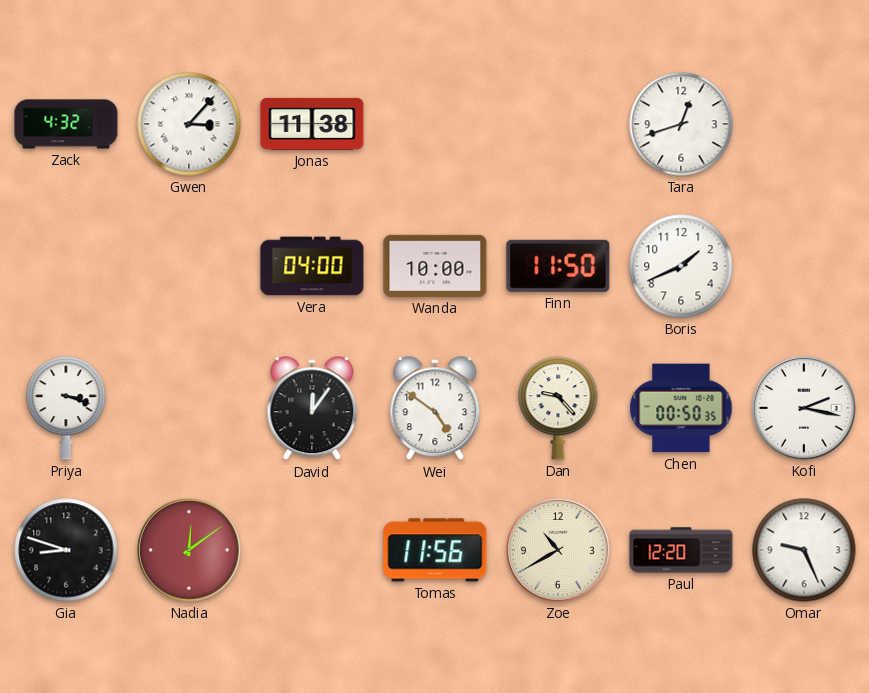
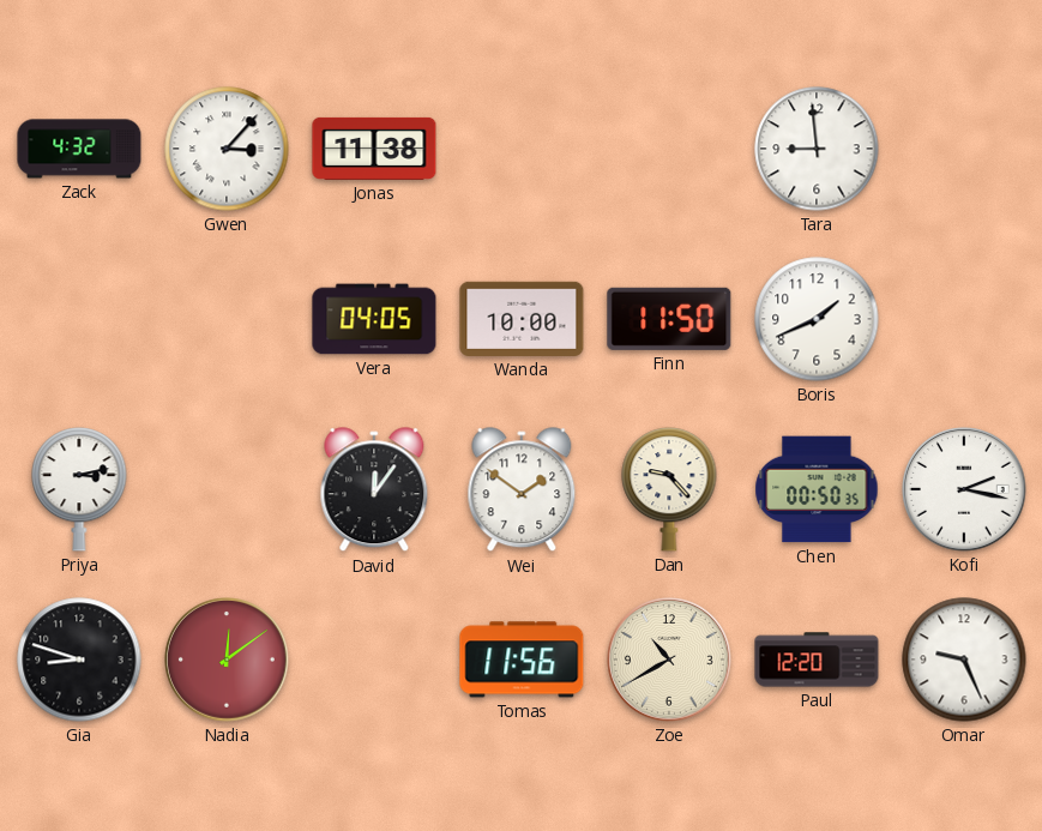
Tara: 12:42 -> 8:59 (817, 149)
Vera: 04:00 -> 04:05 (374, 319)
Priya: 3:18 -> 3:13 (79, 490)
Wei: 4:51 -> 1:51 (522, 490)
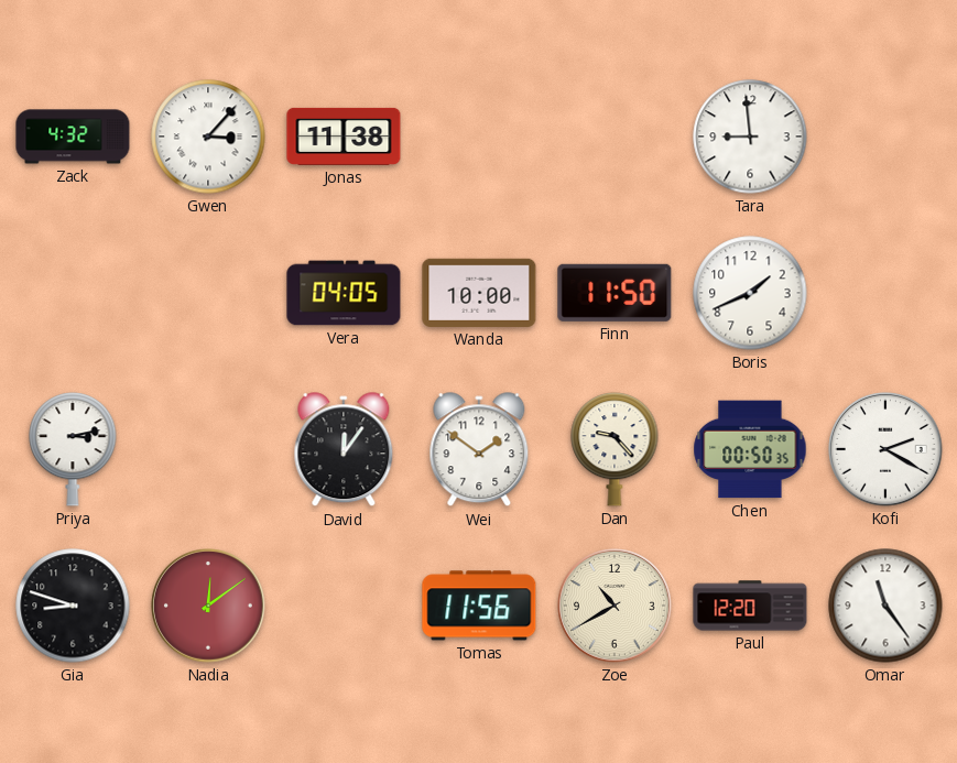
Kofi: 2:17 -> 2:20 (885, 449)
Omar: 9:26 -> 11:24 (885, 606)
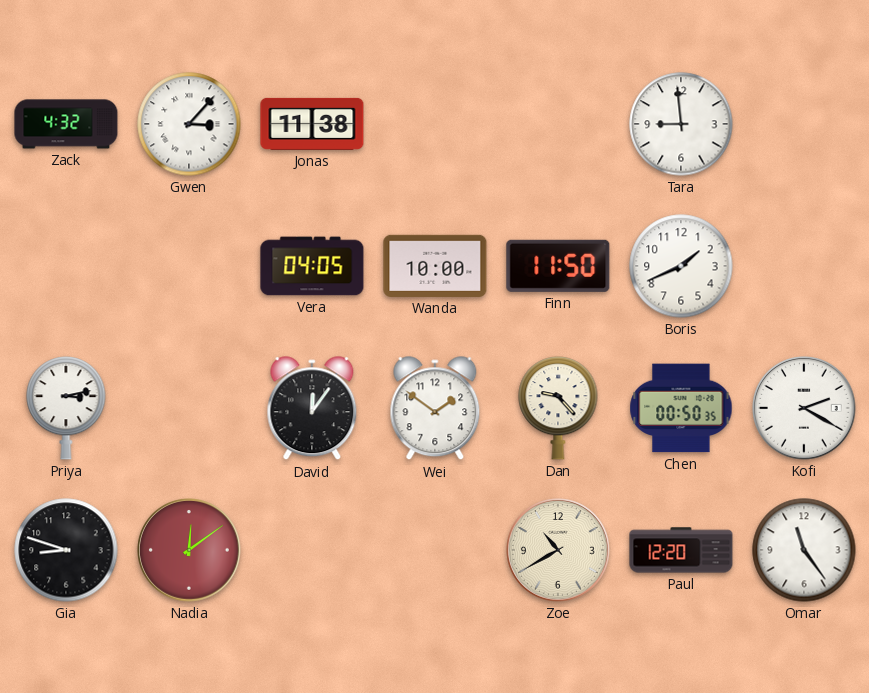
Tomas: 11:56 -> none (479, 606)
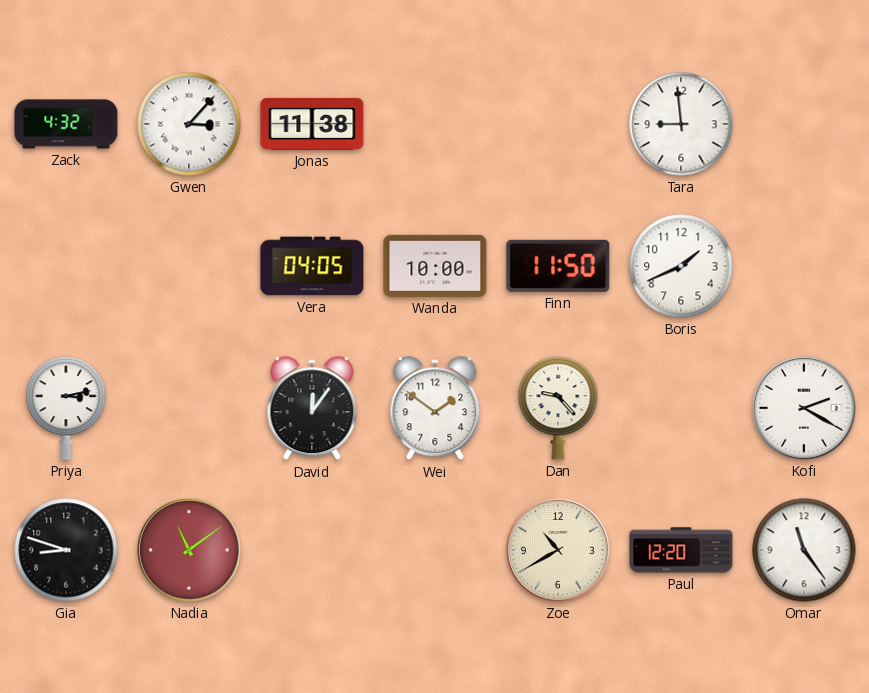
Chen: 00:50 -> none (681, 408)
Nadia: 12:09 -> 11:09 (189, 550)
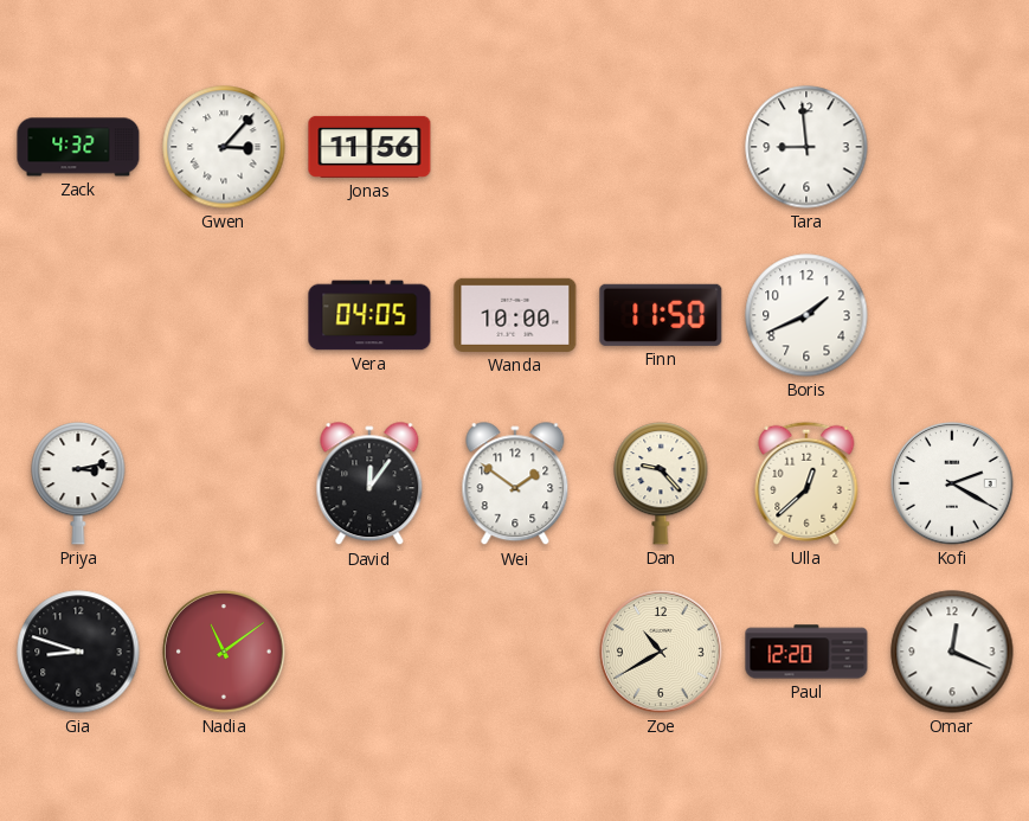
Jonas: 11:38 -> 11:56 (369, 147)
Ulla: none -> 12:38 (806, 483)
Omar: 11:24 -> 12:19 (952, 652)
